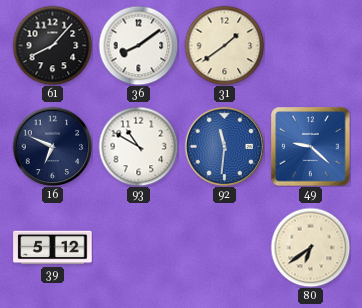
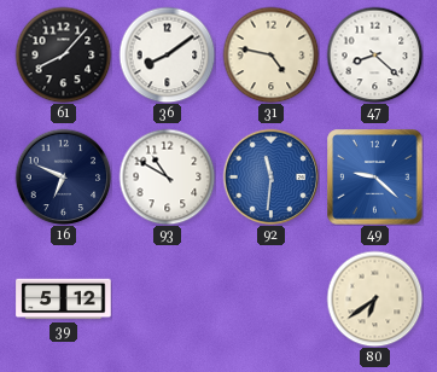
31: 1:39 -> 4:47 (270, 54)
47: none -> 8:22 (374, 54)
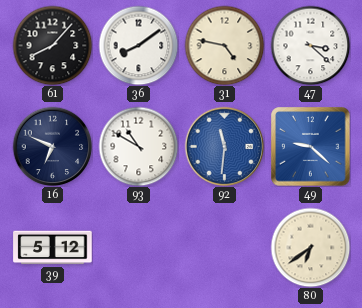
47: 8:22 -> 3:22 (310, 45)
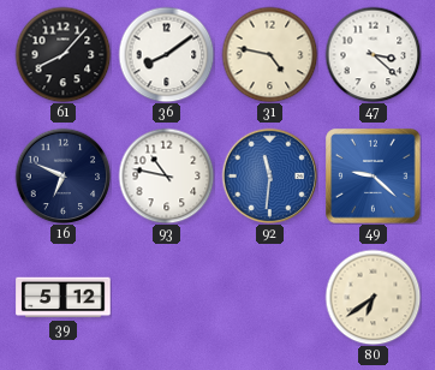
93: 10:50 -> 10:47 (166, 175)
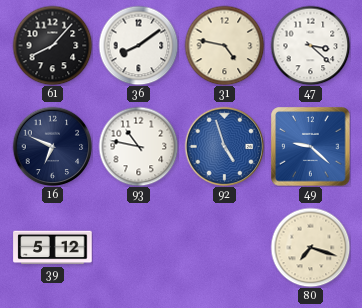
92: 11:31 -> 4:57 (224, 146)
80: 6:39 -> 7:18 (310, 247)
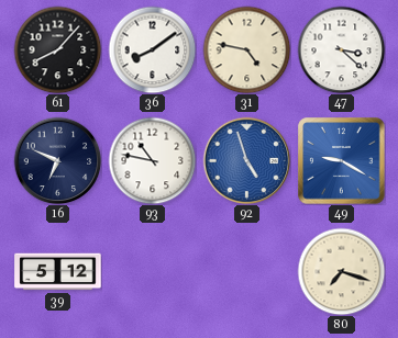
49: 9:22 -> 9:20 (342, 161)
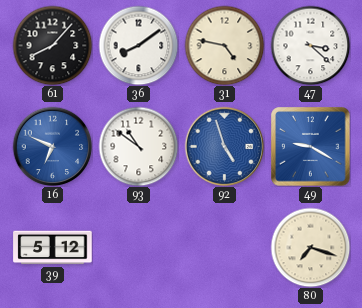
16 dial: navy -> blue (52, 146)
93: 10:47 -> 10:51 (138, 146)
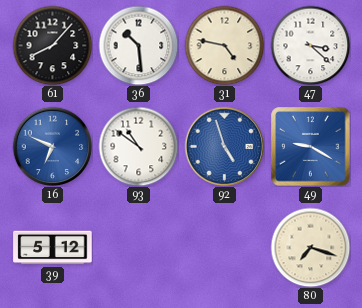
36: 8:09 -> 10:29 (138, 45)
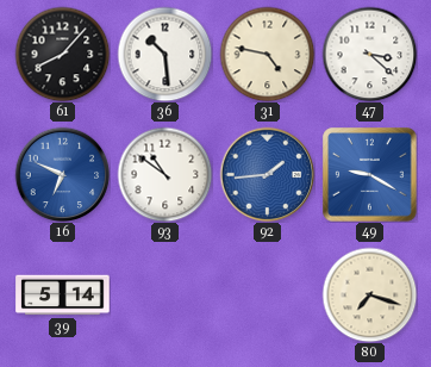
92: 4:57 -> 1:44 (267, 174)
39: 5:12 -> 5:14 (63, 296)
